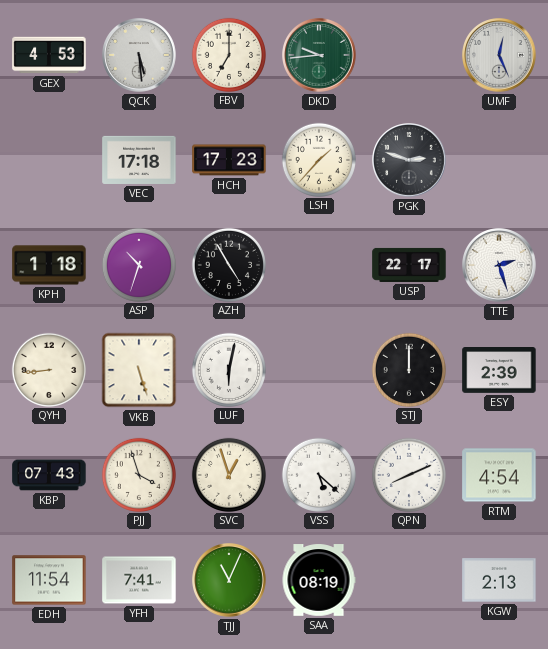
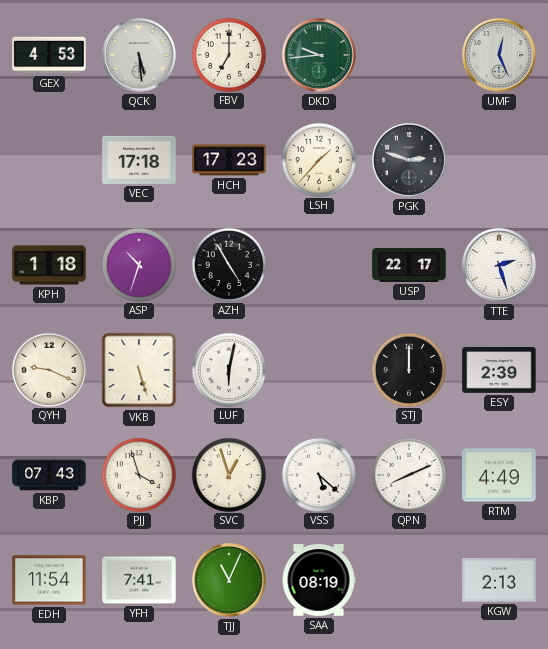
QYH: 8:44 -> 9:19 (48, 369)
RTM: 4:54 -> 4:49 (499, 475)
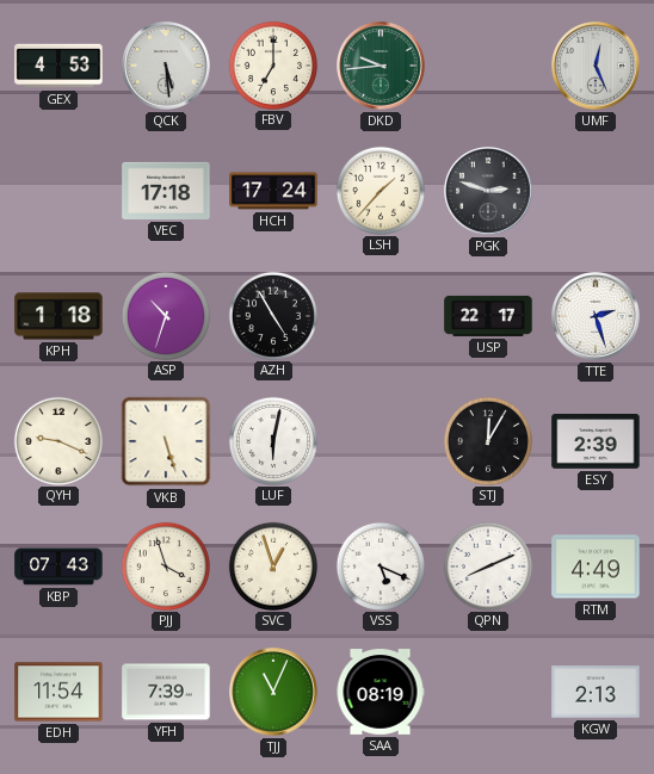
HCH: 17:23 -> 17:24 (273, 191)
STJ: 12:00 -> 12:05 (487, 440)
VSS: 5:22 -> 5:19 (380, 565)
YFH: 7:41 -> 7:39 (166, 692)
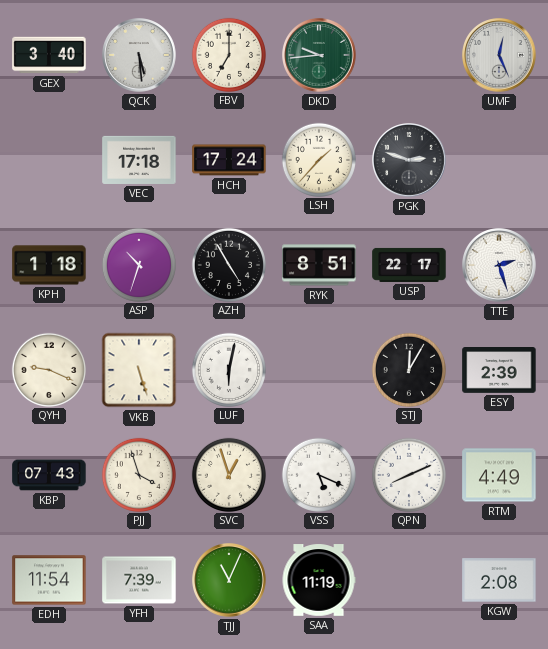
GEX: 4:53 -> 3:40 (49, 55)
RYK: none -> 8:51 (319, 265)
SAA: 08:19 -> 11:19 (319, 580)
KGW: 2:13 -> 2:08 (499, 580)
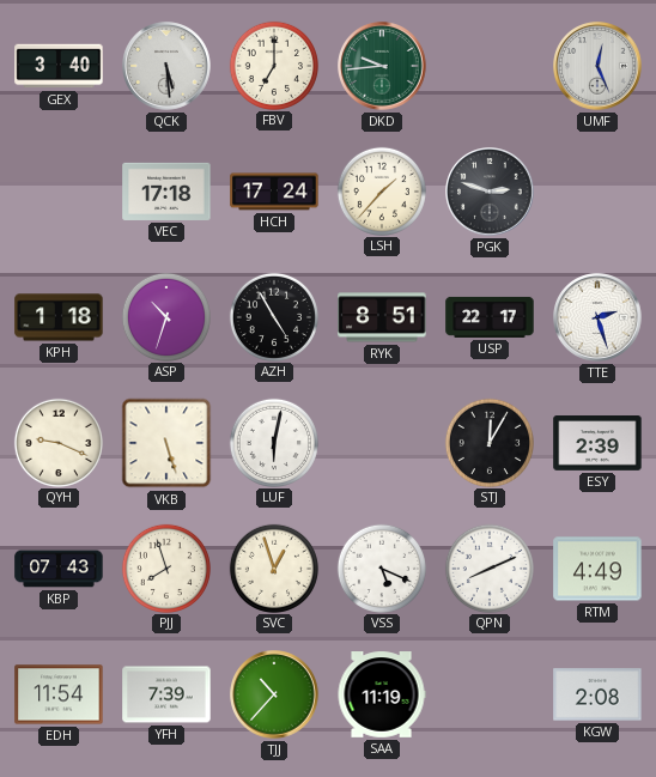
PJJ: 3:57 -> 7:57 (165, 567)
TJJ: 11:04 -> 10:37 (274, 694)
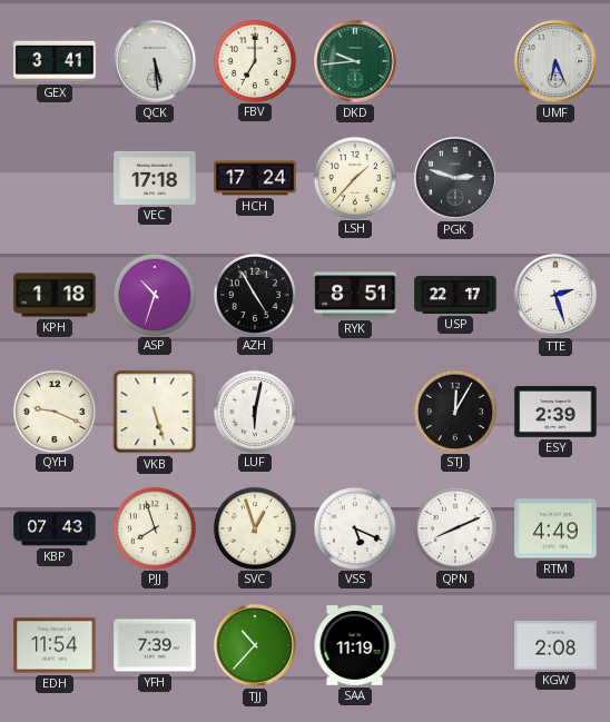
GEX: 3:40 -> 3:41 (55, 61)
UMF: 12:26 -> 6:26 (555, 61)
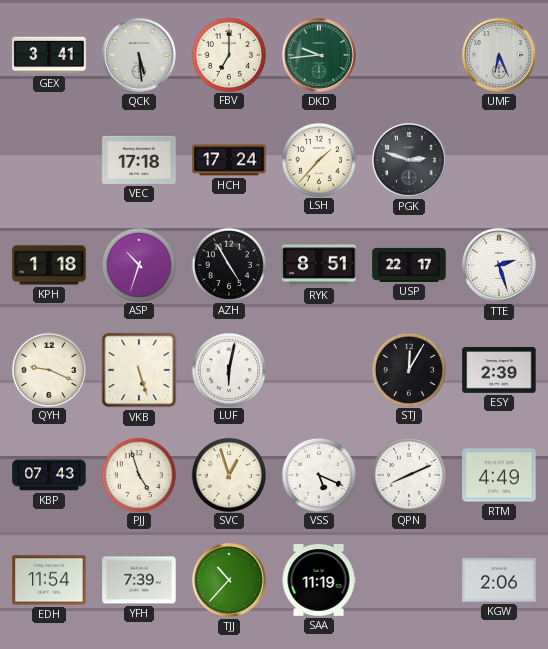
PJJ: 7:57 -> 4:57 (138, 474)
KGW: 2:08 -> 2:06 (499, 580)
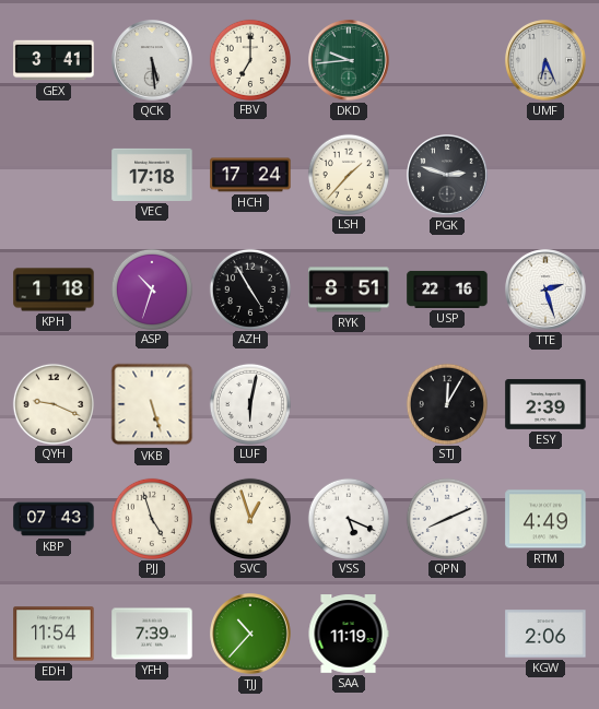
USP: 22:17 -> 22:16 (447, 289)
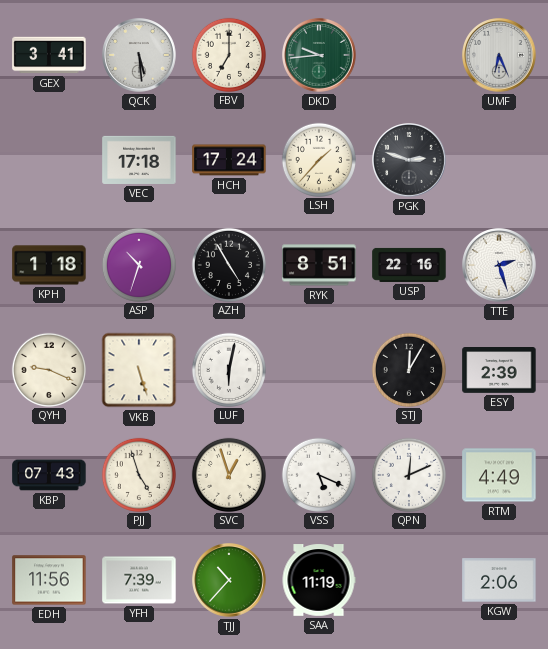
QPN: 8:11 -> 12:11 (408, 474)
EDH: 11:54 -> 11:56 (49, 580)
